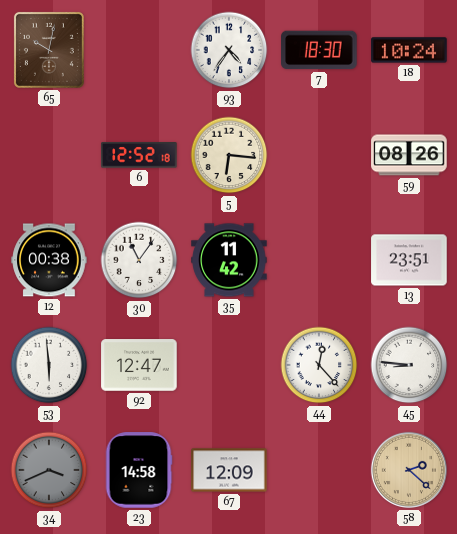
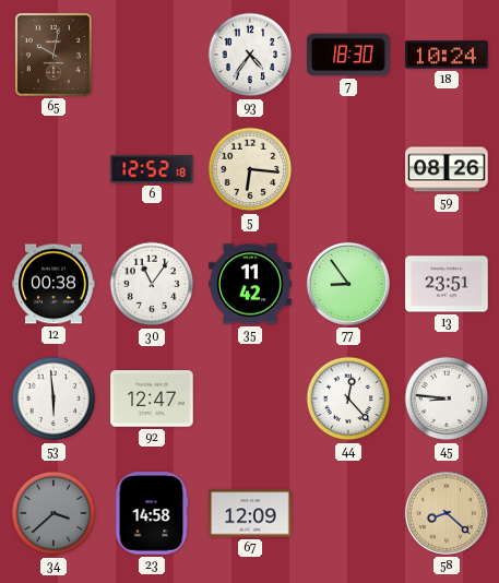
77: none -> 8:54 (348, 284)
34: 3:41 -> 3:38 (54, 513)
58: 2:22 -> 8:22 (447, 513)
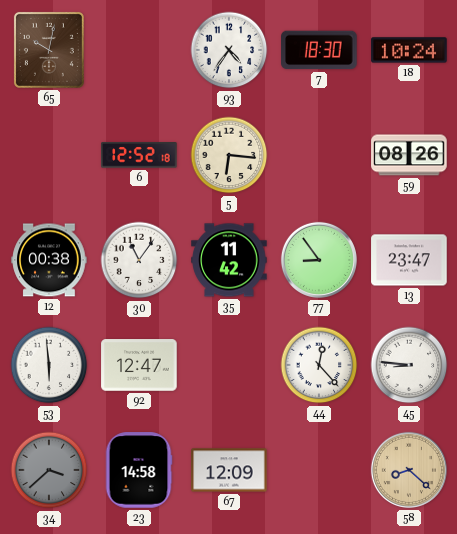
13: 23:51 -> 23:47 (409, 260)
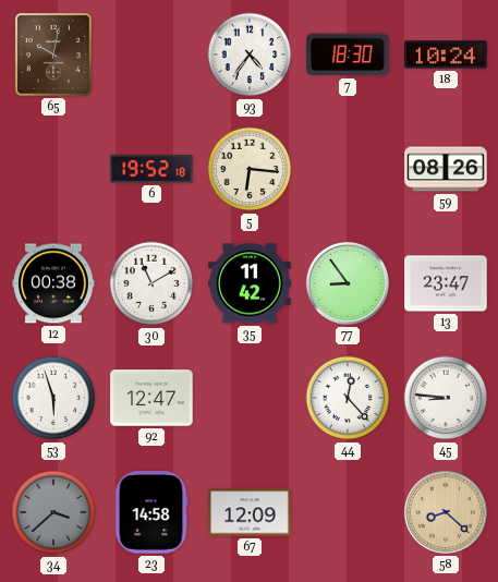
6: 12:52 -> 19:52 (151, 169)
30: 11:06 -> 11:10 (151, 283)
53: 5:59 -> 5:57 (53, 398)
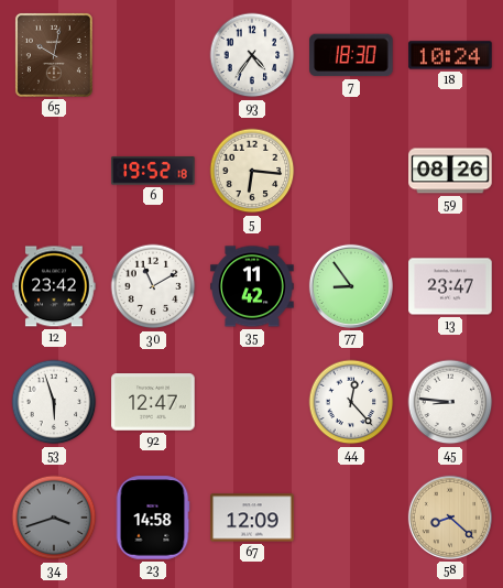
12: 00:38 -> 23:42 (54, 286)
34: 3:38 -> 3:42 (54, 518)
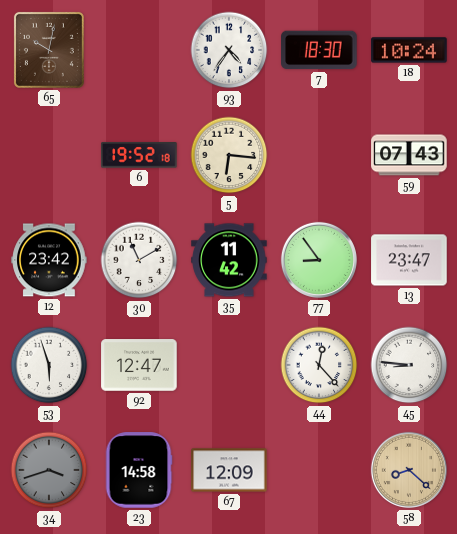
59: 08:26 -> 07:43 (409, 155)
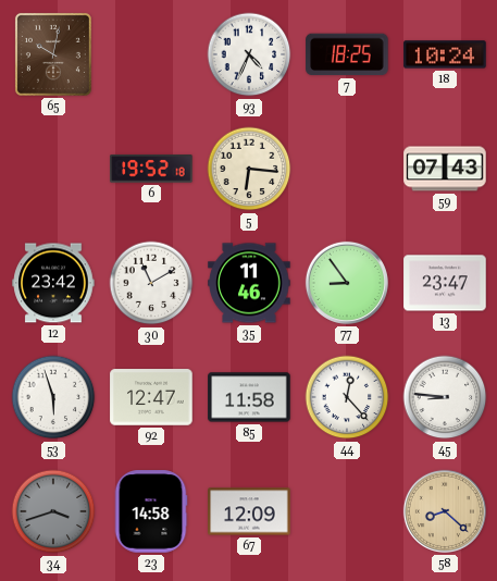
93: 4:36 -> 4:34 (249, 54)
7: 18:30 -> 18:25 (347, 54)
35: 11:42 -> 11:46 (249, 283)
85: none -> 11:58 (249, 397)
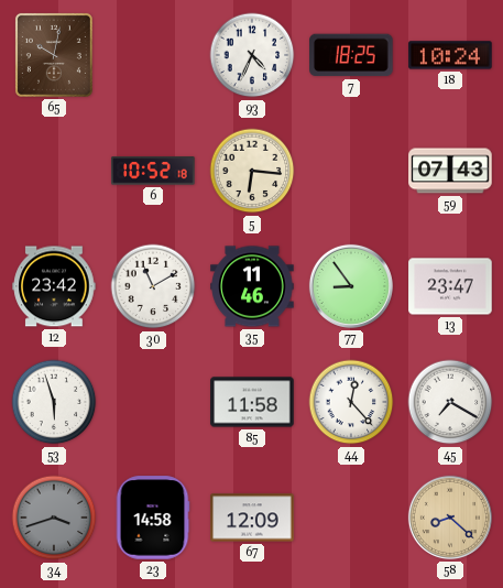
6: 19:52 -> 10:52 (153, 171)
92: 12:47 -> none (151, 397)
45: 8:46 -> 7:20 (450, 402)
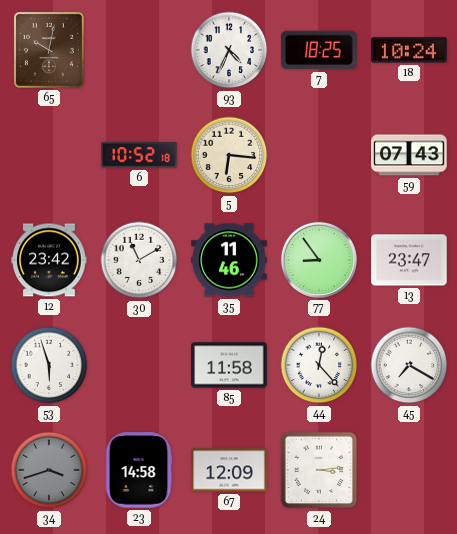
24: none -> 3:14 (319, 470)
58: 8:22 -> none (450, 518)
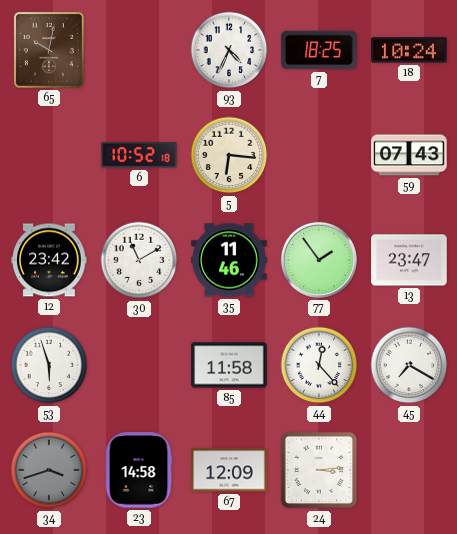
77: 8:54 -> 1:54 (319, 260)
